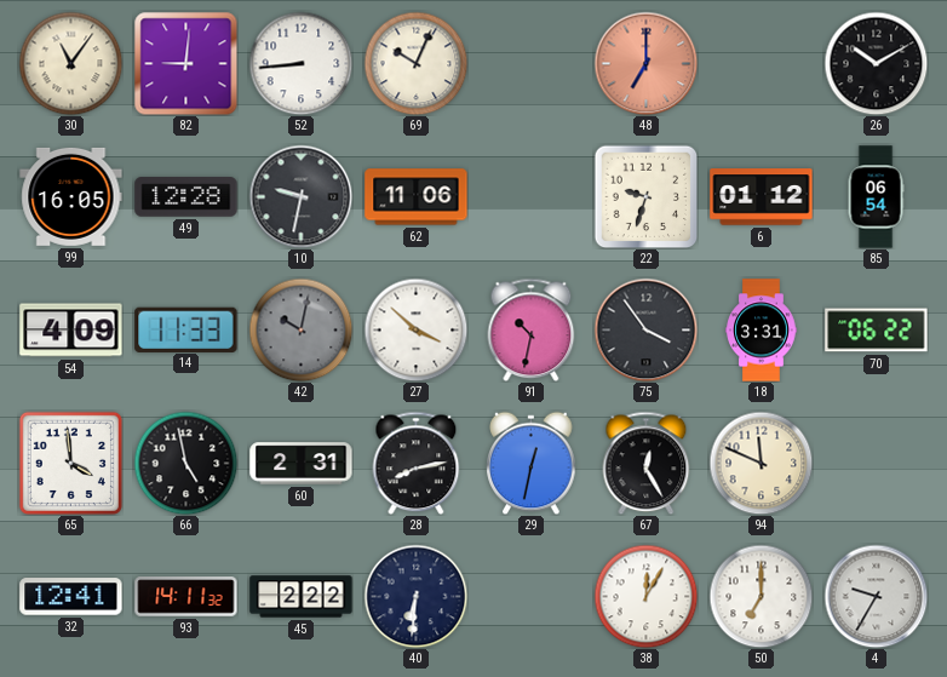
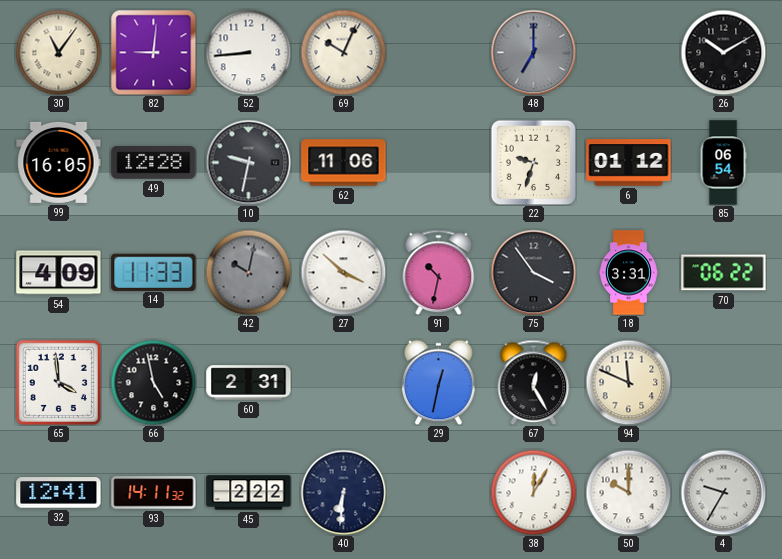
48 dial: salmon -> grey (533, 52)
28: 8:13 -> none (417, 463)
50: 7:00 -> 10:00 (628, 492)
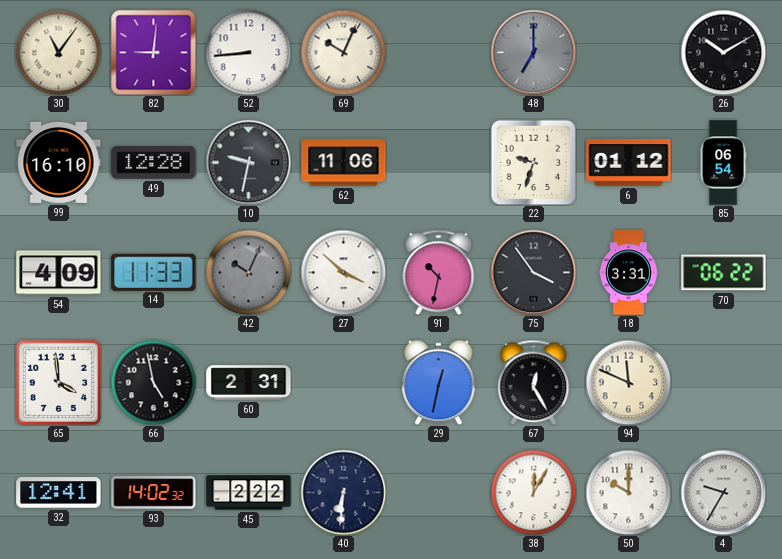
99: 16:05 -> 16:10 (59, 162)
42: 10:02 -> 10:04 (248, 272)
93: 14:11 -> 14:02 (154, 493)
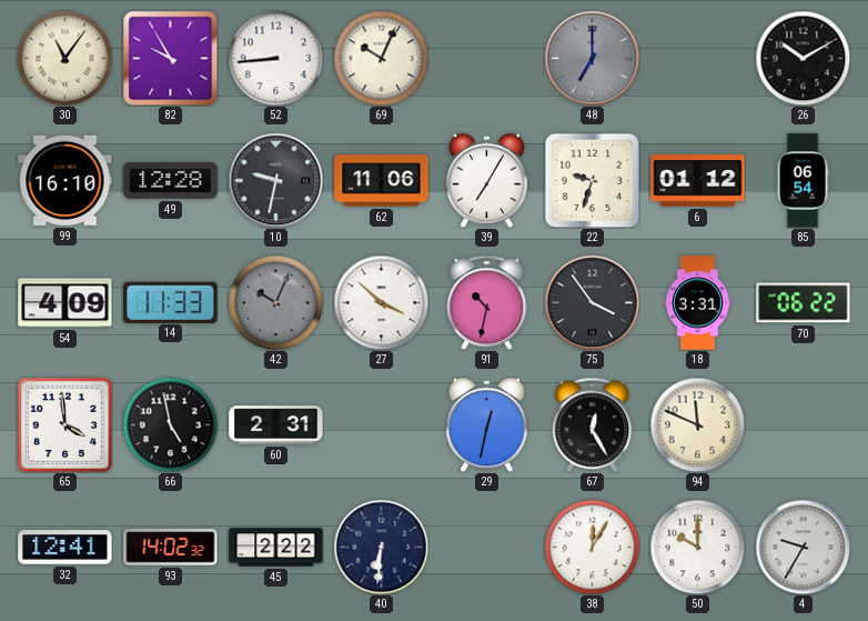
82: 9:01 -> 9:55 (170, 58)
39: none -> 7:05 (487, 180)
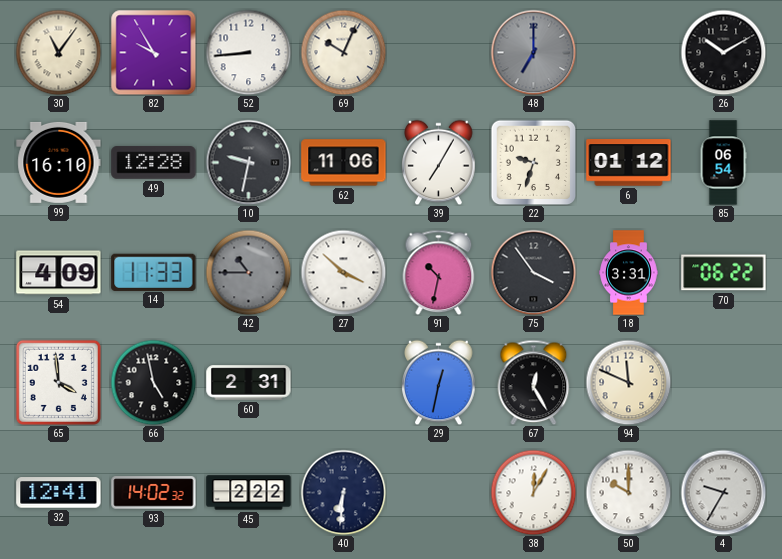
42: 10:04 -> 10:45 (248, 272)
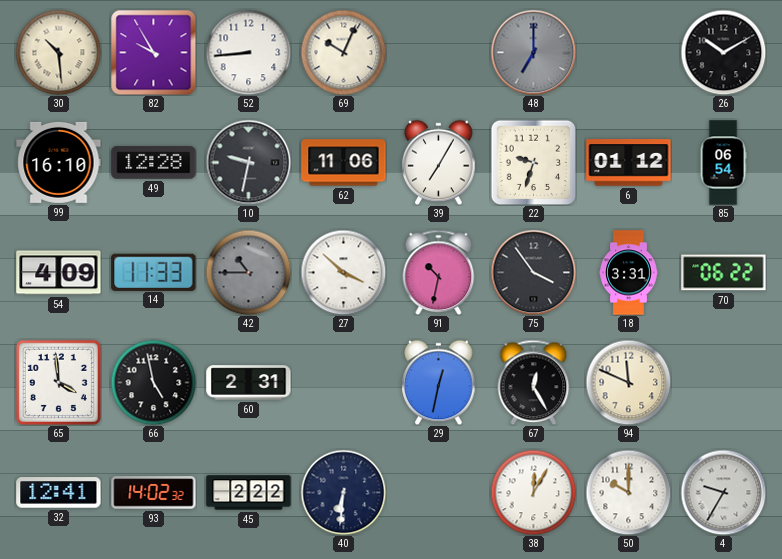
30: 11:06 -> 10:29 (58, 52)
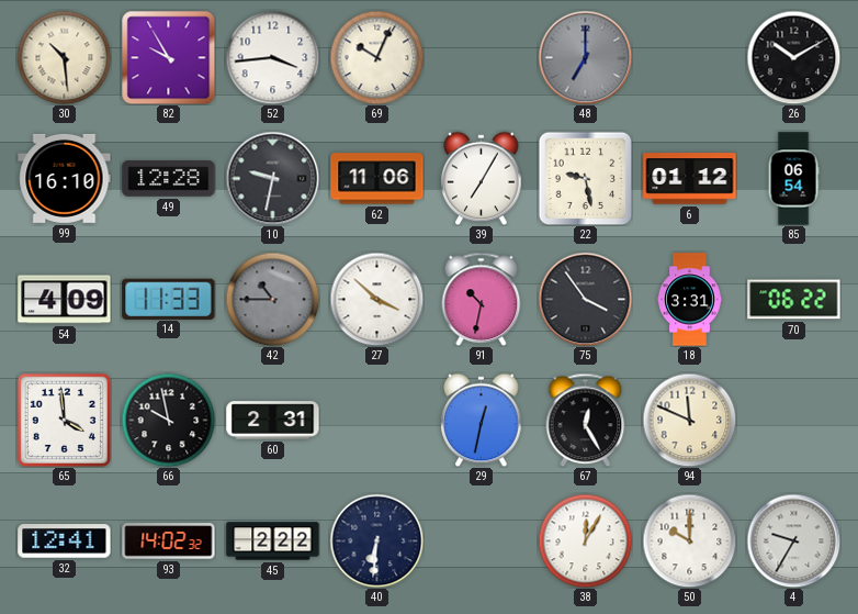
52: 8:44 -> 3:44 (272, 57)
22: 9:33 -> 9:28 (585, 178)
66: 4:58 -> 9:58 (168, 420)
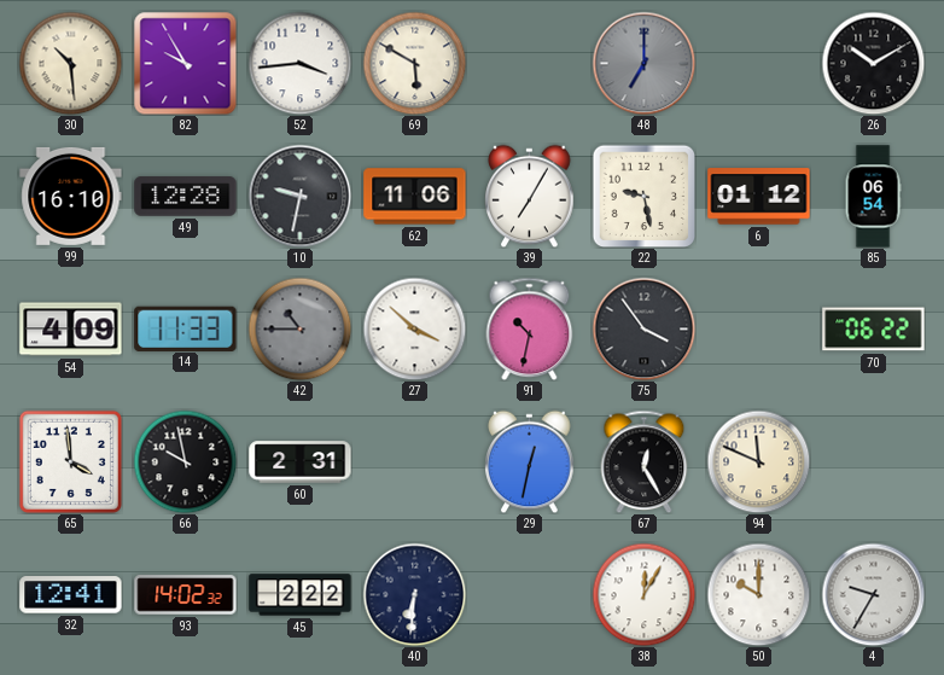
69: 10:04 -> 5:50 (414, 63)
18: 3:31 -> none (690, 300)
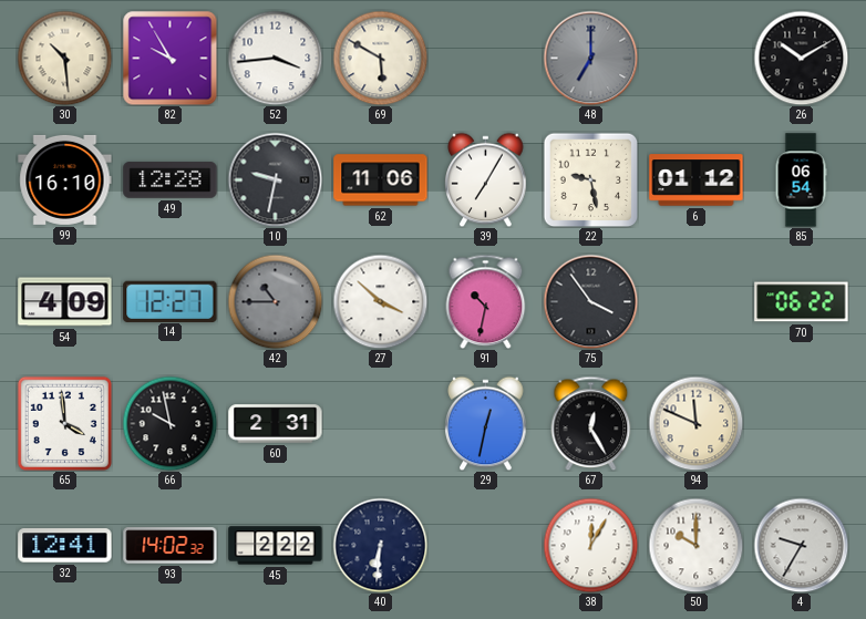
14: 11:33 -> 12:27 (171, 301)
